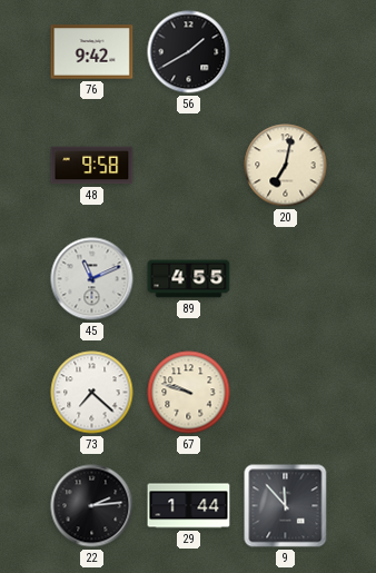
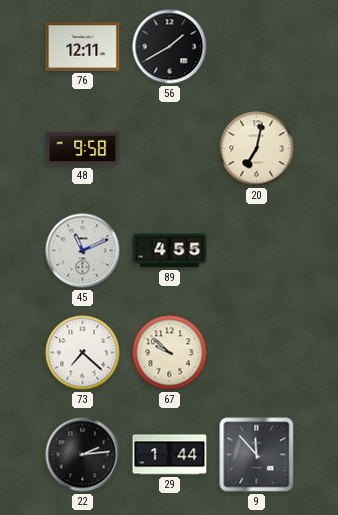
76: 9:42 -> 12:11 (83, 47)
67: 9:48 -> 9:52 (170, 353)
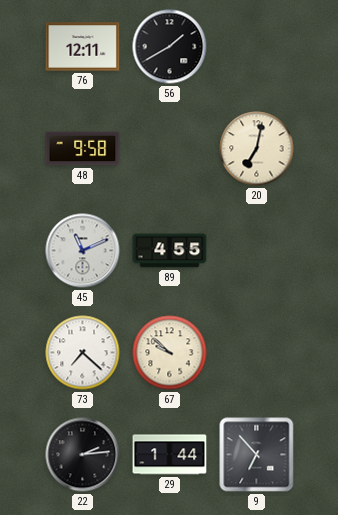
9: 11:53 -> 6:53 (257, 455)
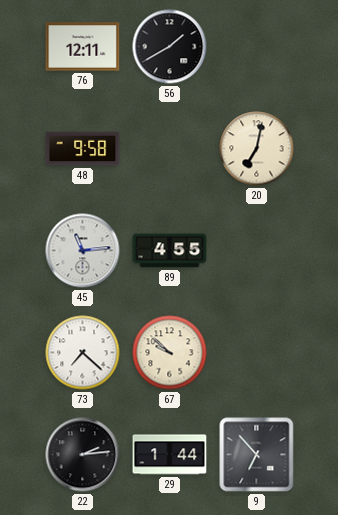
45: 11:11 -> 11:14 (83, 251)
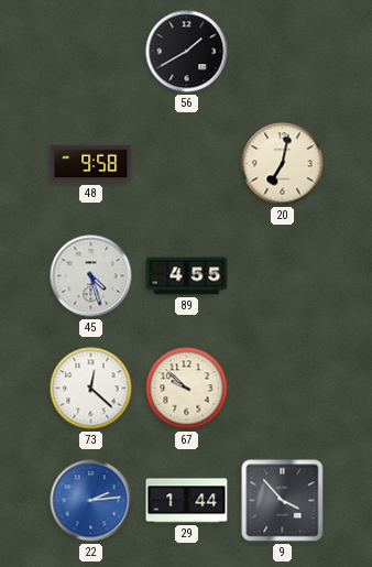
76: 12:11 -> none (83, 47)
45: 11:14 -> 4:27 (91, 276)
73: 7:22 -> 12:22 (91, 389)
22 dial: black -> blue (91, 501)
9: 6:53 -> 3:53 (283, 501)
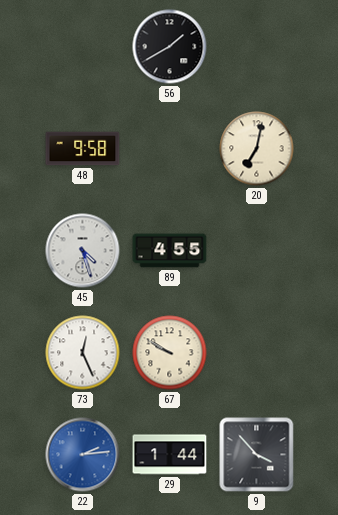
73: 12:22 -> 12:26 (83, 353)
67: 9:52 -> 9:50 (170, 353)
